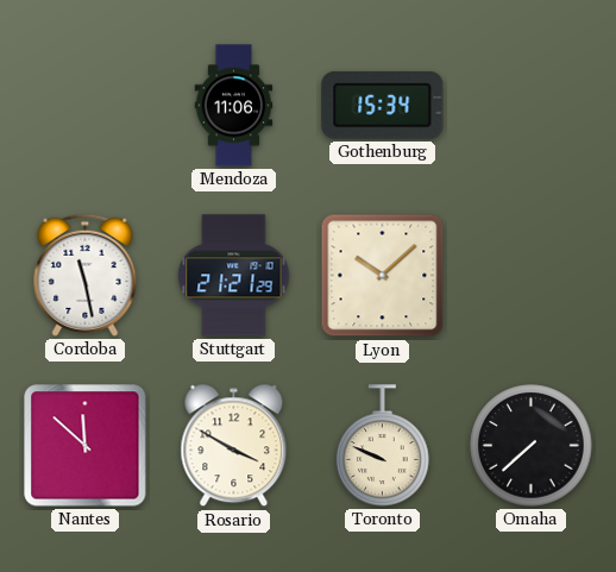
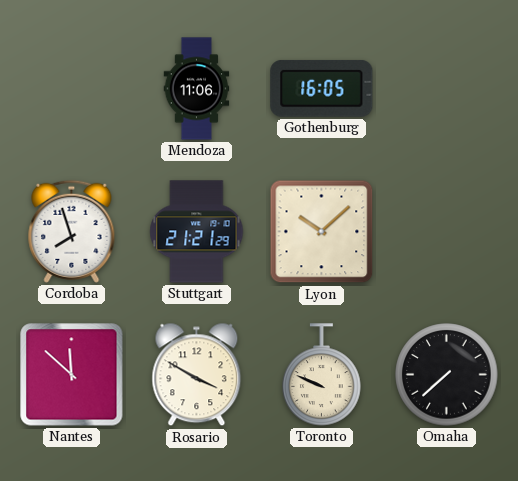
Gothenburg: 15:34 -> 16:05 (322, 88)
Cordoba: 11:28 -> 7:57 (72, 231)
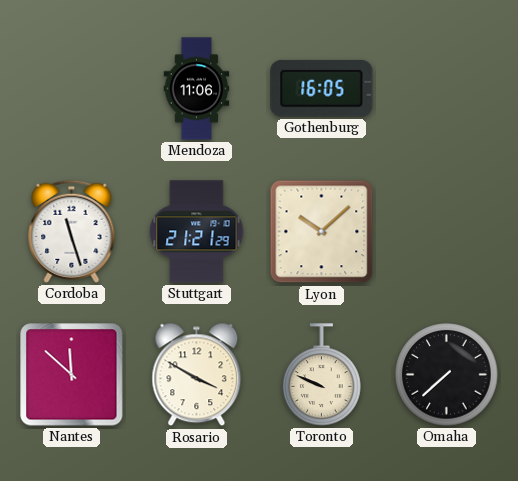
Cordoba: 7:57 -> 11:27 (72, 231)
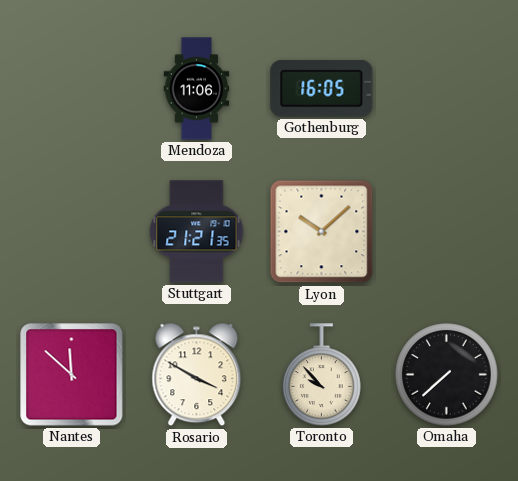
Cordoba: 11:27 -> none (72, 231)
Stuttgart: 21:21:29 -> 21:21:35 (197, 232)
Toronto: 9:49 -> 9:53 (322, 375)
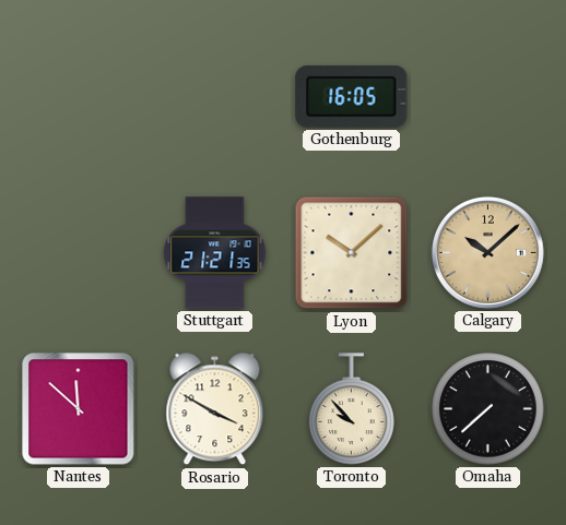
Mendoza: 11:06 -> none (197, 89)
Calgary: none -> 10:08 (487, 252)
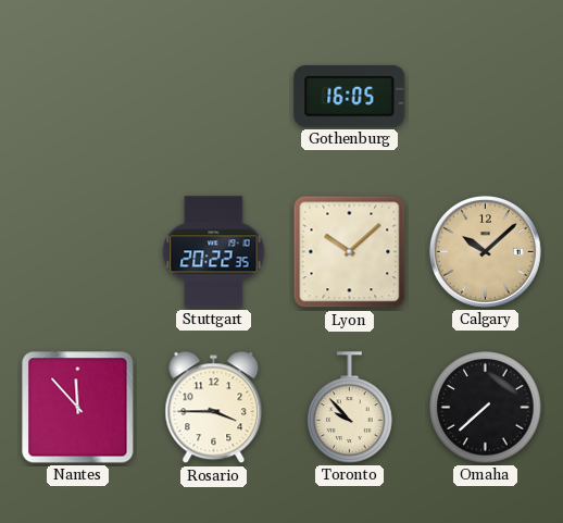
Stuttgart: 21:21 -> 20:22 (214, 252)
Nantes: 11:52 -> 11:53 (78, 408)
Rosario: 3:50 -> 3:45 (214, 408)
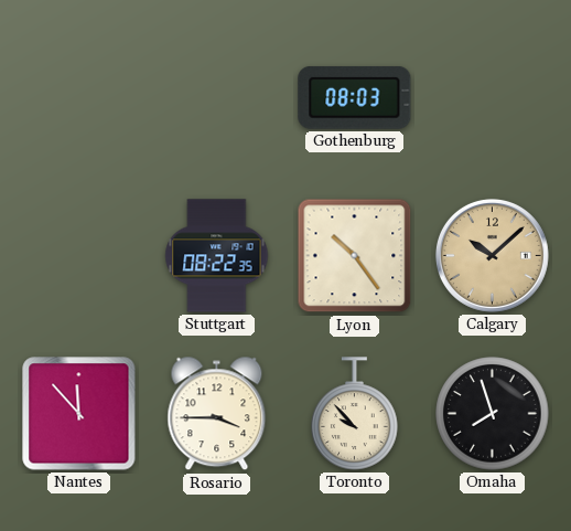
Gothenburg: 16:05 -> 08:03 (355, 97)
Stuttgart: 20:22 -> 08:22 (217, 256)
Lyon: 10:08 -> 10:24 (355, 256)
Omaha: 7:38 -> 7:57 (493, 414)
